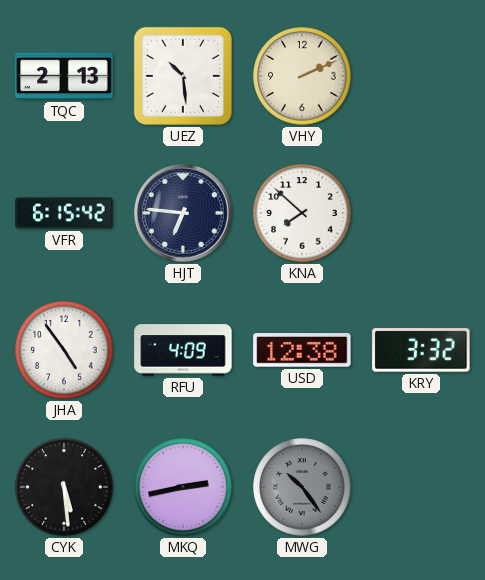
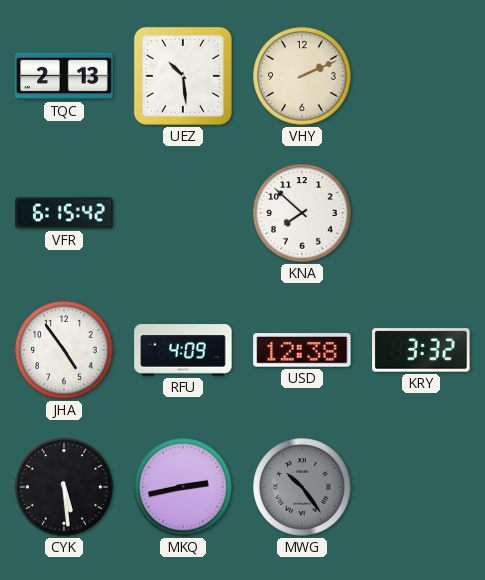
HJT: 6:46 -> none (184, 214)
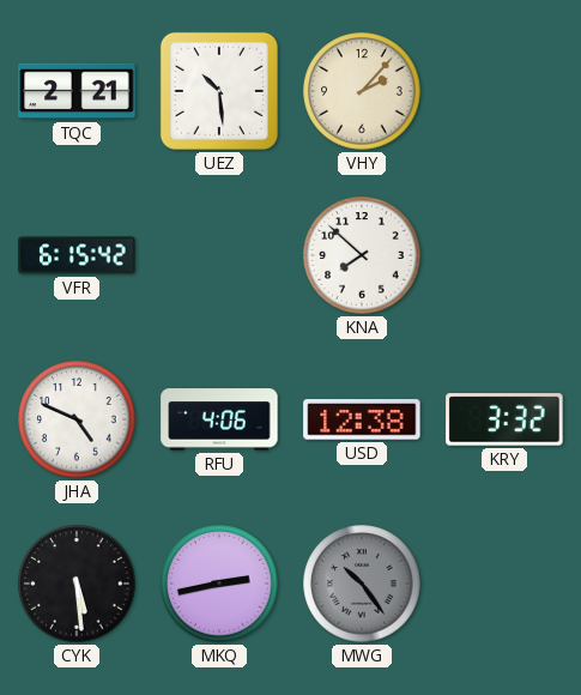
TQC: 2:13 -> 2:21 (77, 91)
VHY: 2:11 -> 2:07 (362, 91)
JHA: 4:54 -> 4:49 (77, 419)
RFU: 4:09 -> 4:06 (219, 419)
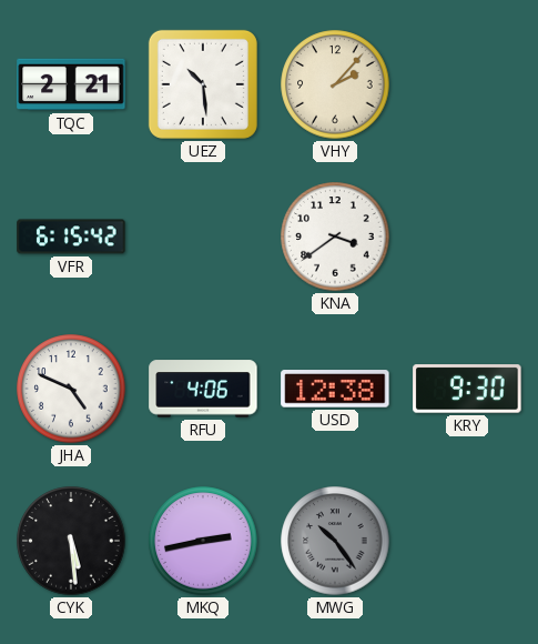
KNA: 7:52 -> 3:39 (335, 237)
KRY: 3:32 -> 9:30 (467, 389)
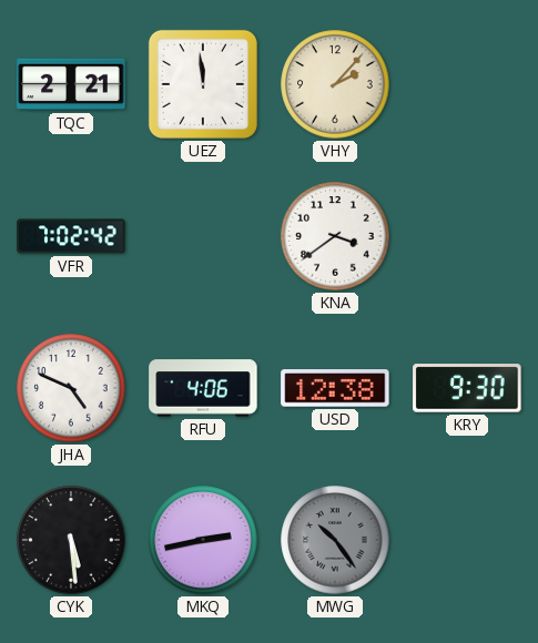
UEZ: 10:29 -> 11:59 (203, 84)
VFR: 6:15 -> 7:02 (71, 236)
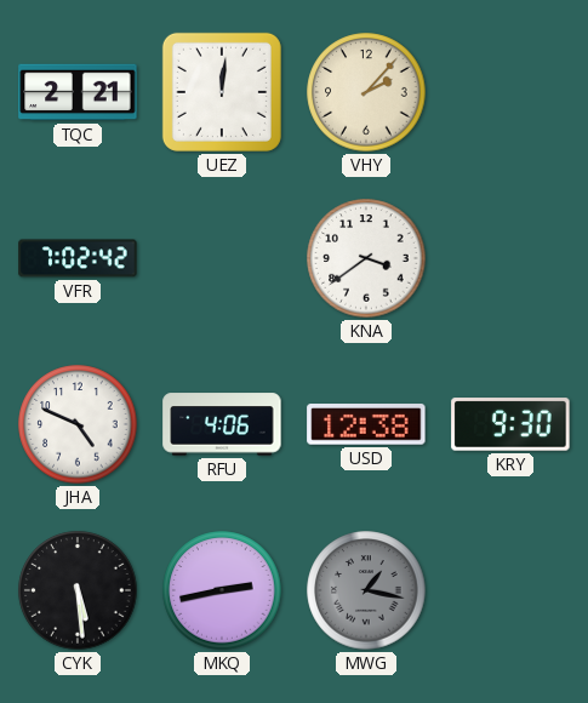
UEZ: 11:59 -> 12:01 (222, 92)
MWG: 10:24 -> 1:17 (366, 590)
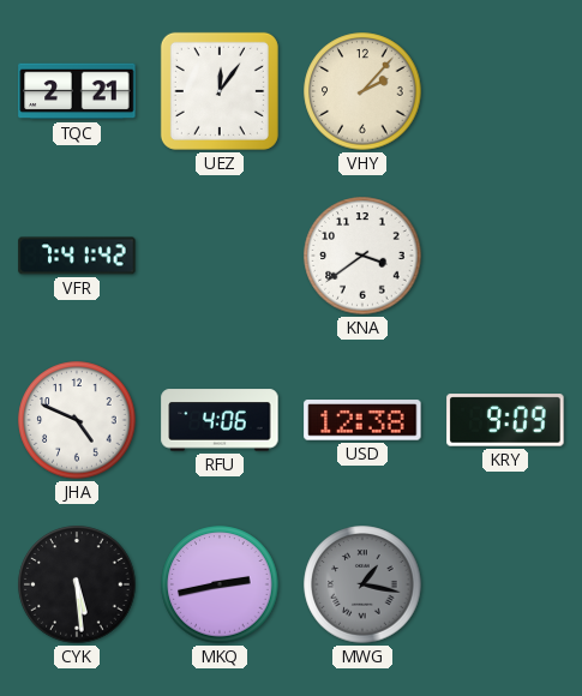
UEZ: 12:01 -> 12:06 (220, 91)
VFR: 7:02 -> 7:41 (77, 256)
KRY: 9:30 -> 9:09 (505, 420)
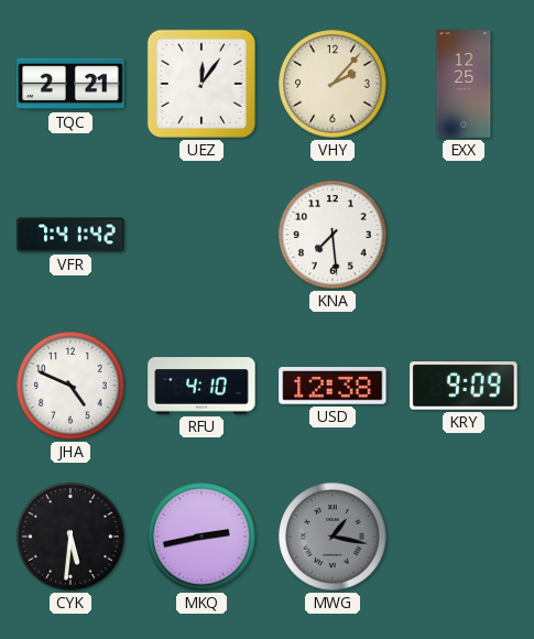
EXX: none -> 12:25 (464, 84)
KNA: 3:39 -> 7:29 (333, 235)
RFU: 4:06 -> 4:10 (201, 386)
CYK: 5:29 -> 5:31 (70, 537)
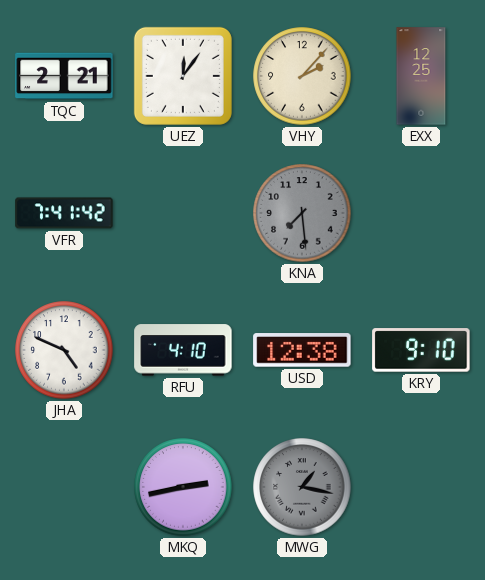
KNA dial: white -> grey (302, 213)
KRY: 9:09 -> 9:10 (421, 350)
CYK: 5:31 -> none (70, 537)
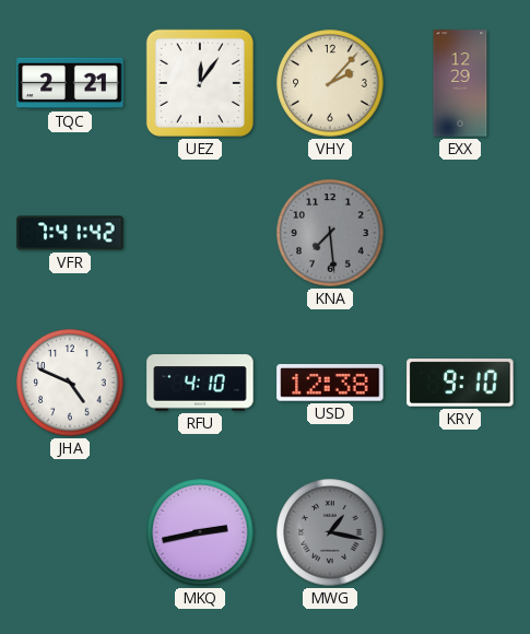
EXX: 12:25 -> 12:29 (460, 83)
